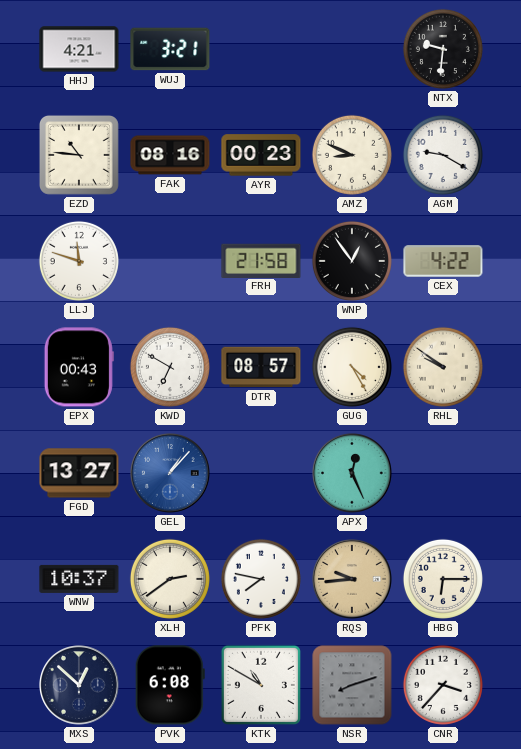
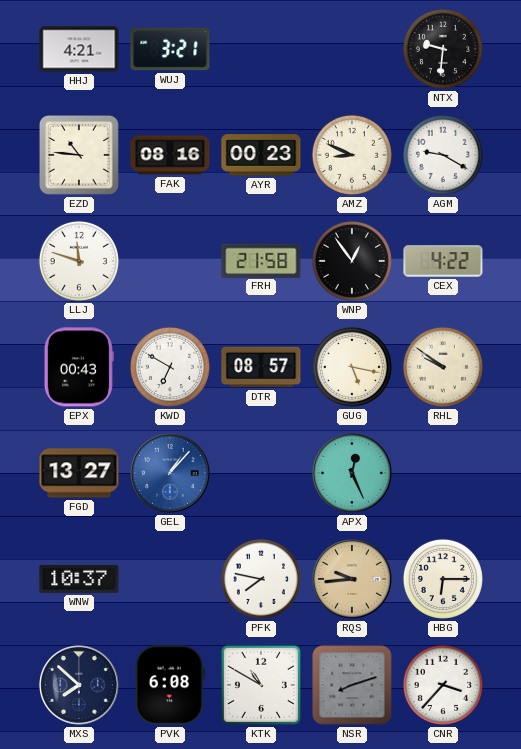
GUG: 4:25 -> 5:17 (352, 367)
XLH: 2:39 -> none (170, 579)
MXS: 12:52 -> 7:52 (80, 686)
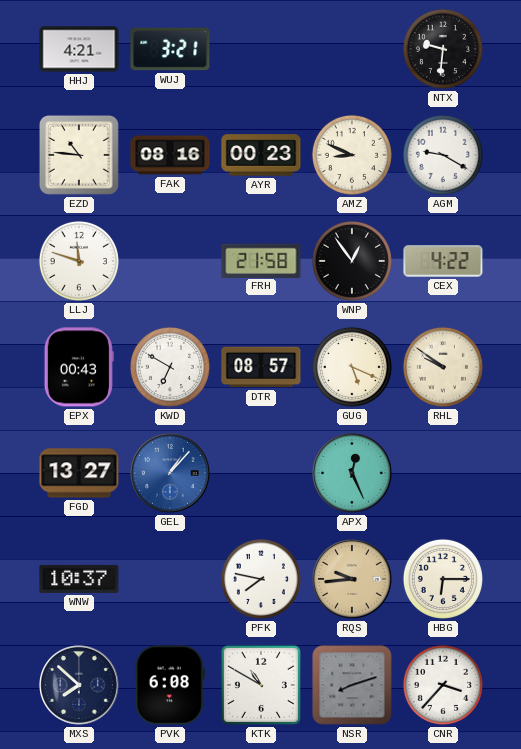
GUG: 5:17 -> 5:19 (352, 367)
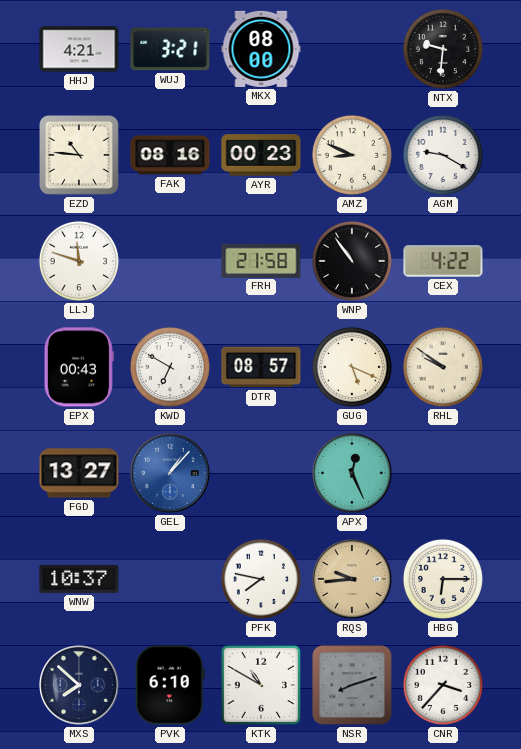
MKX: none -> 08:00 (261, 49)
WNP: 12:54 -> 10:54 (352, 261)
PVK: 6:08 -> 6:10 (170, 685)
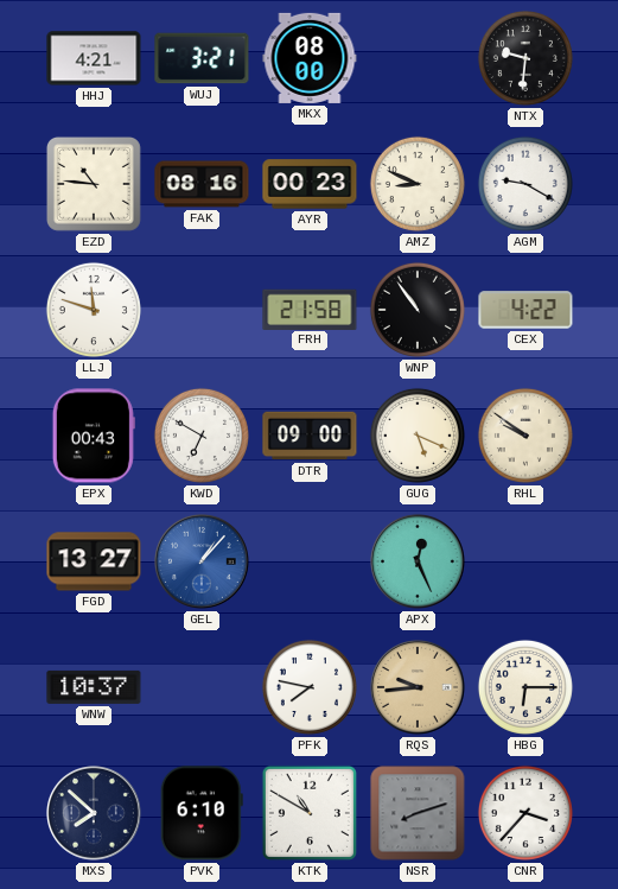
DTR: 08:57 -> 09:00 (310, 436)
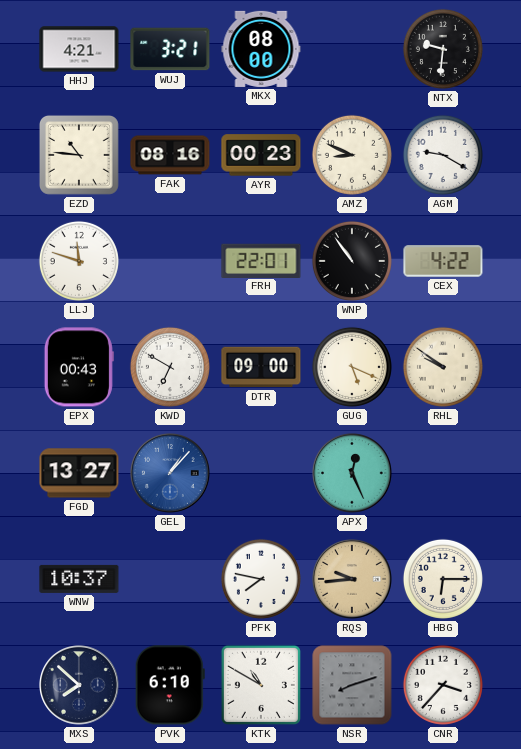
FRH: 21:58 -> 22:01 (261, 260)
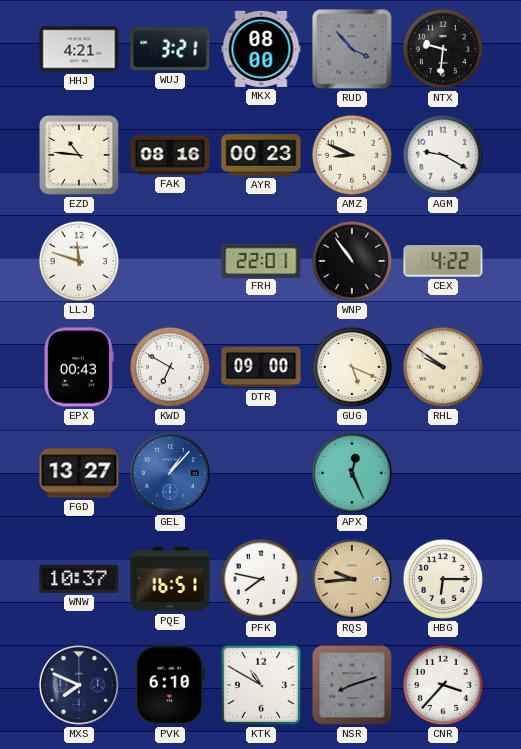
RUD: none -> 3:53 (352, 49)
PQE: none -> 16:51 (170, 579)
MXS: 7:52 -> 7:49 (80, 686)
